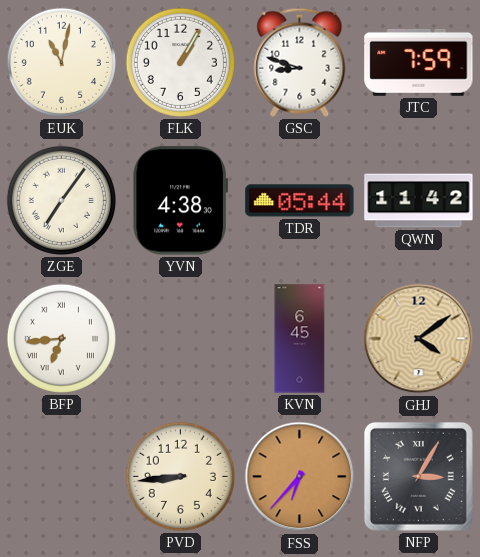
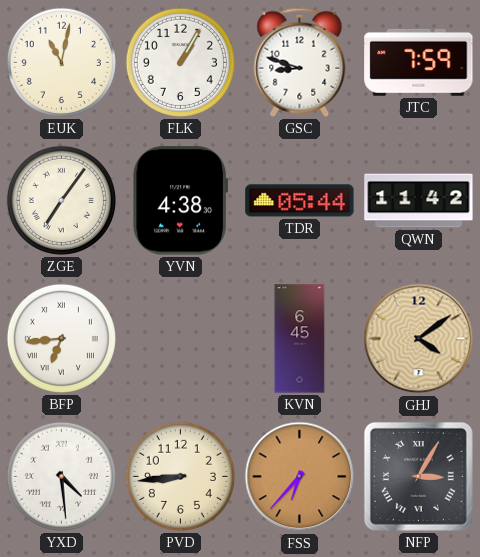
YXD: none -> 4:29 (61, 476)
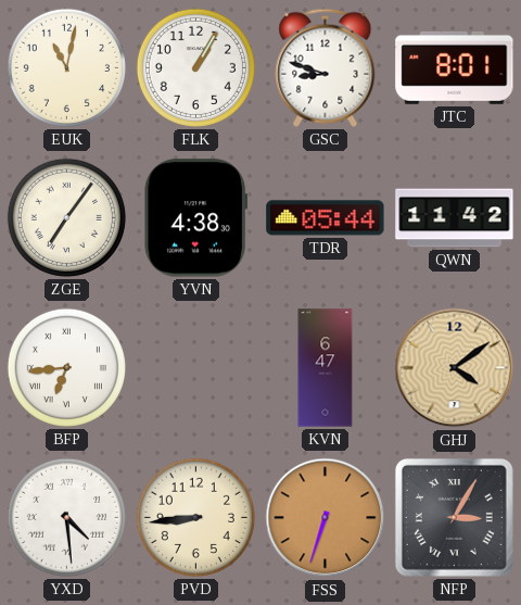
JTC: 7:59 -> 8:01 (455, 67)
KVN: 6:45 -> 6:47 (326, 368)
FSS: 6:37 -> 6:33 (326, 518)
